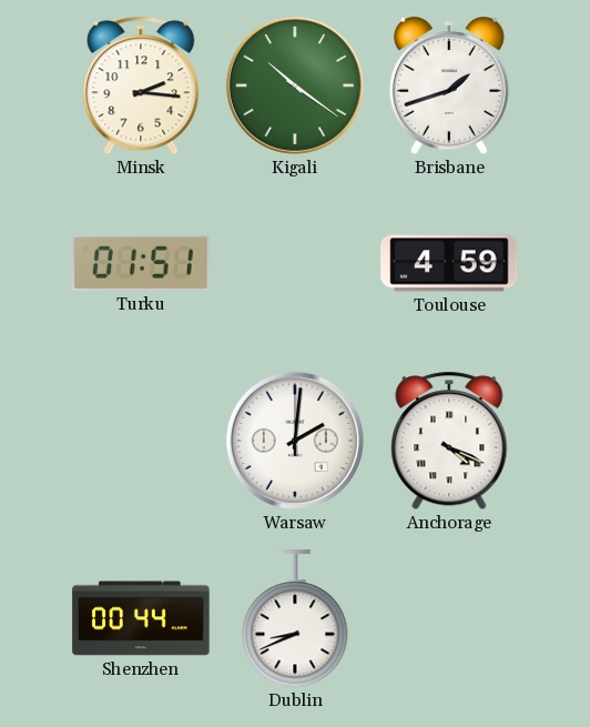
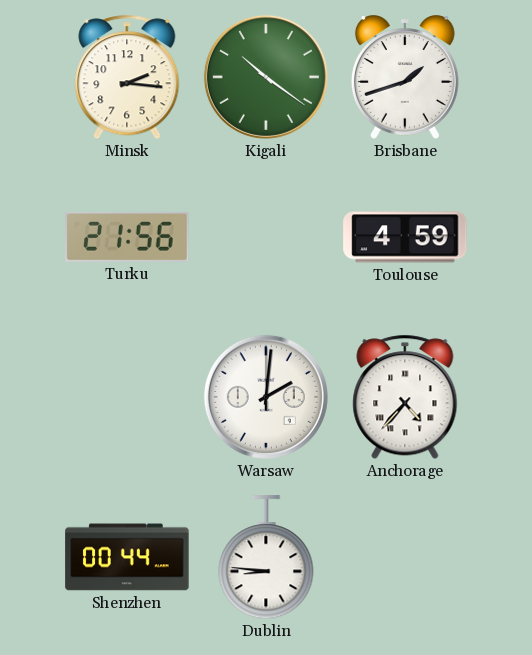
Turku: 01:51 -> 21:56 (127, 237)
Anchorage: 4:19 -> 4:37 (405, 397)
Dublin: 8:41 -> 8:46 (266, 558)
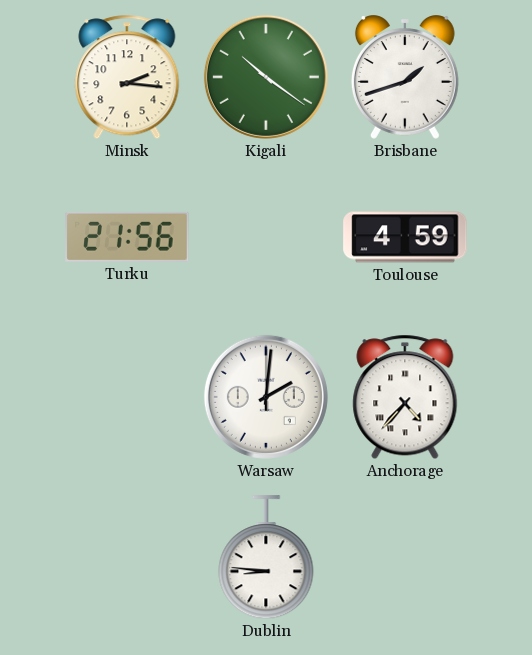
Shenzhen: 00:44 -> none (127, 557)
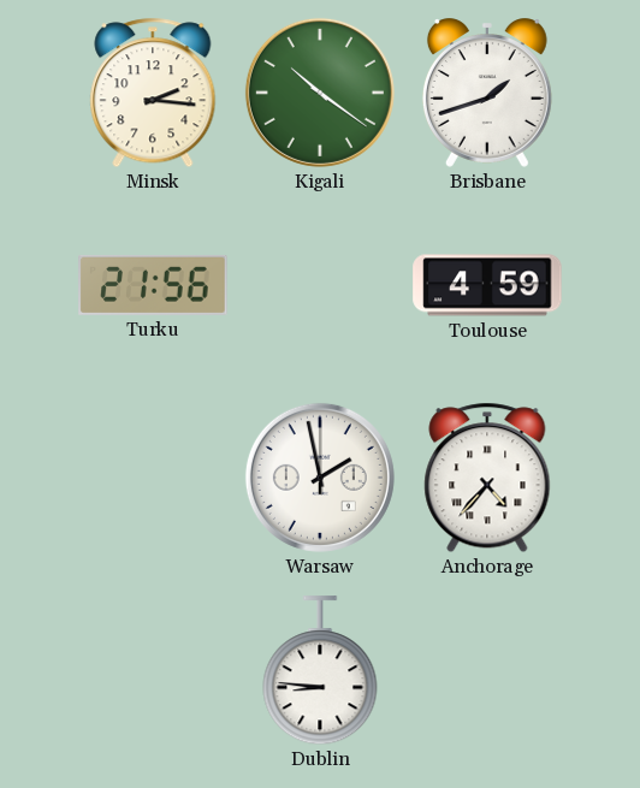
Warsaw: 2:01 -> 1:58 (320, 478)
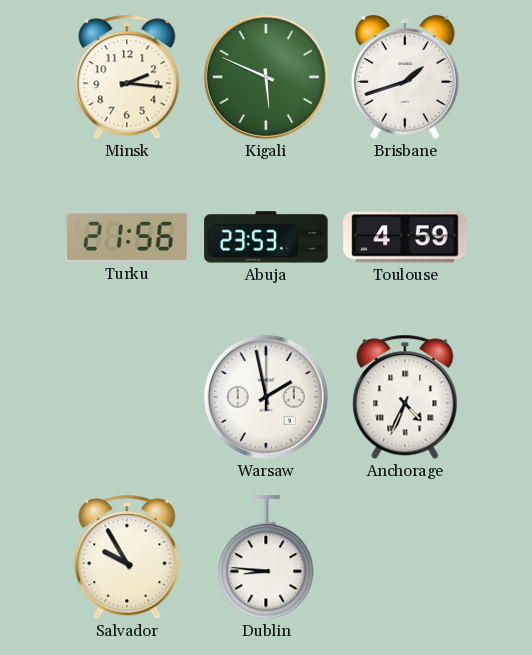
Kigali: 10:21 -> 5:49 (266, 77)
Abuja: none -> 23:53 (266, 237)
Anchorage: 4:37 -> 4:34 (405, 397)
Salvador: none -> 9:55 (127, 557)
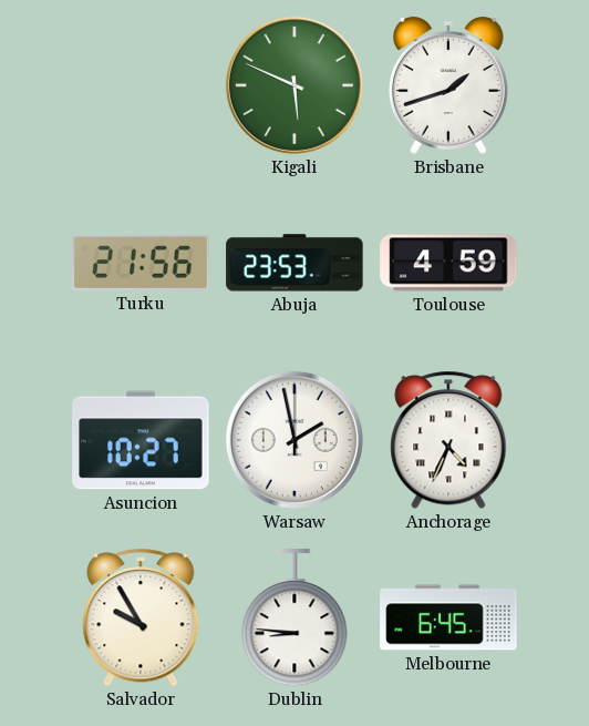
Minsk: 2:16 -> none (127, 77)
Asuncion: none -> 10:27 (141, 440)
Melbourne: none -> 6:45 (448, 617)
